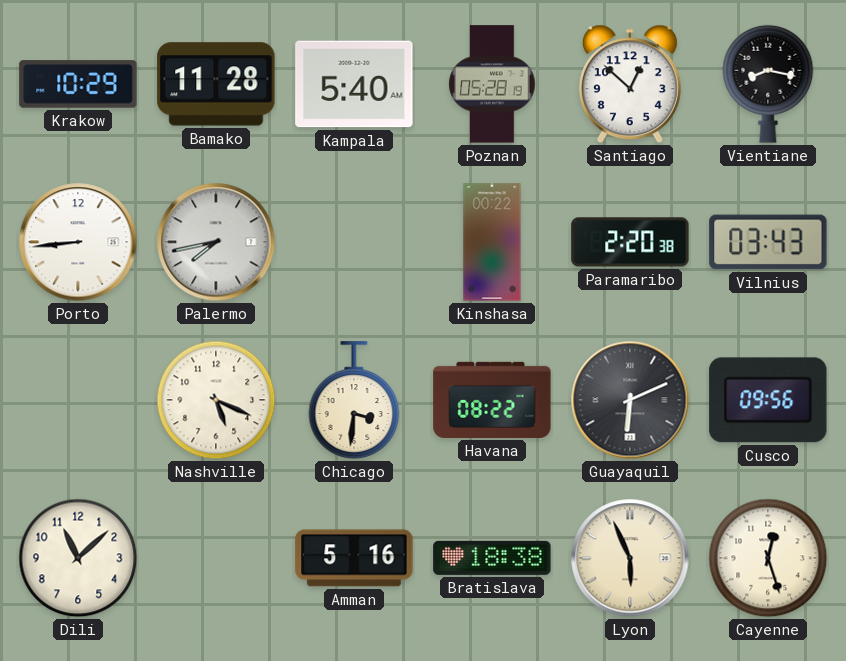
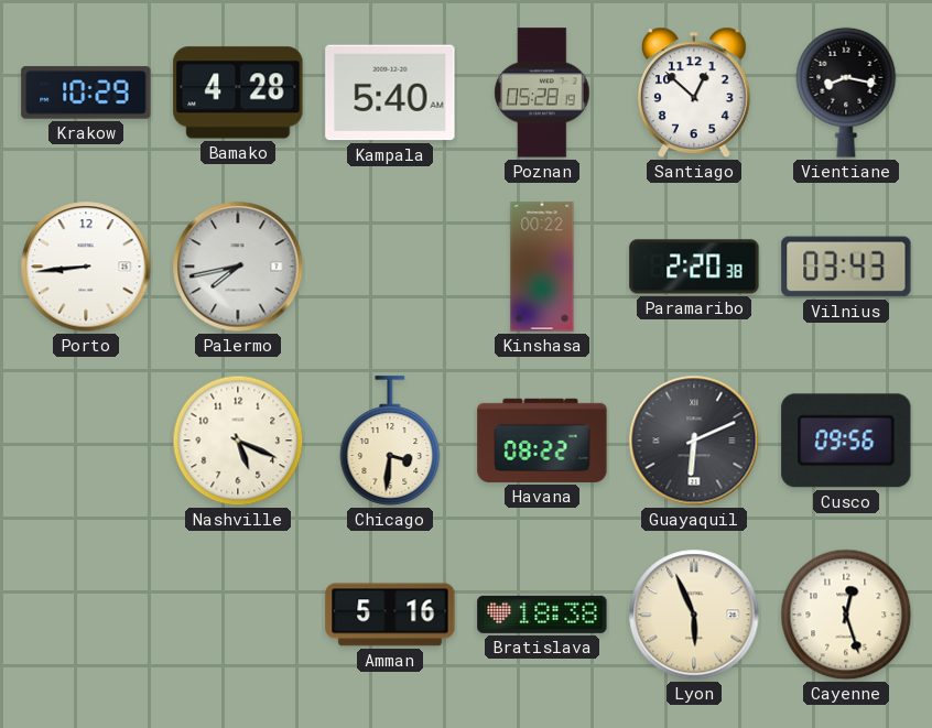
Bamako: 11:28 -> 4:28 (238, 93)
Dili: 11:08 -> none (78, 558)
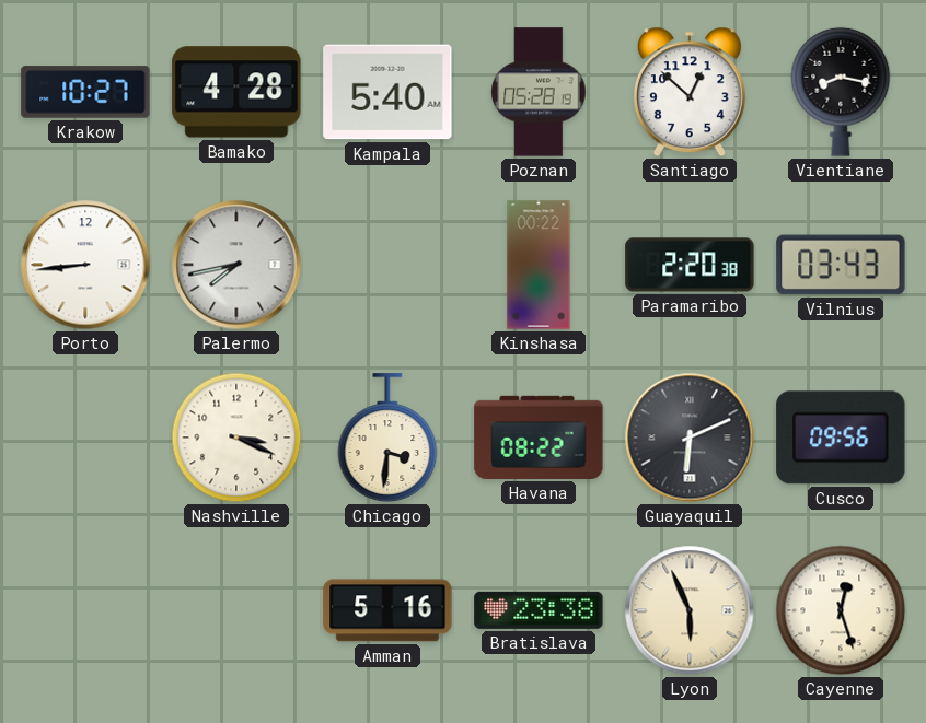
Krakow: 10:29 -> 10:27 (85, 92)
Nashville: 5:19 -> 3:19 (236, 438)
Bratislava: 18:38 -> 23:38 (539, 610)
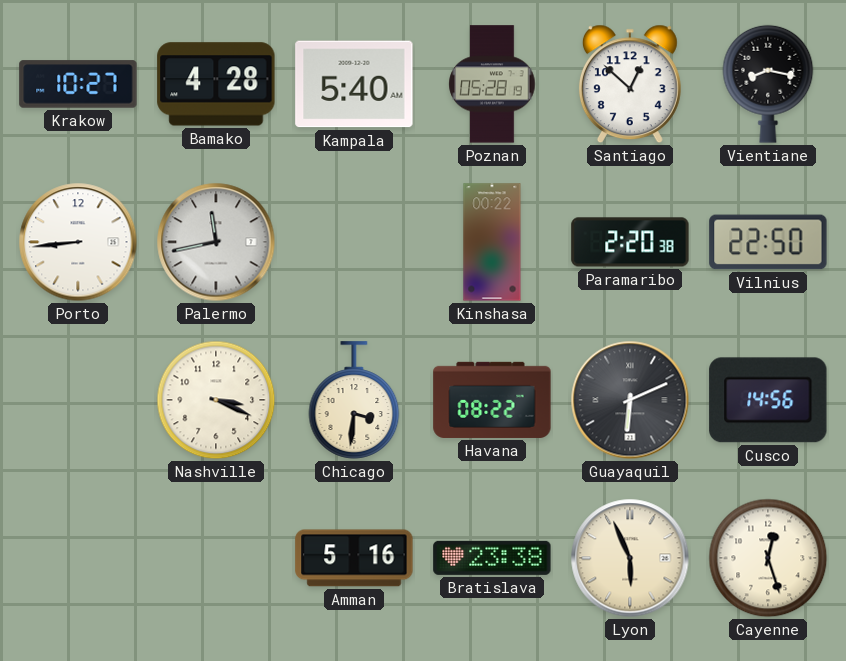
Palermo: 7:43 -> 11:43 (216, 242)
Vilnius: 03:43 -> 22:50 (768, 242)
Cusco: 09:56 -> 14:56 (768, 400)
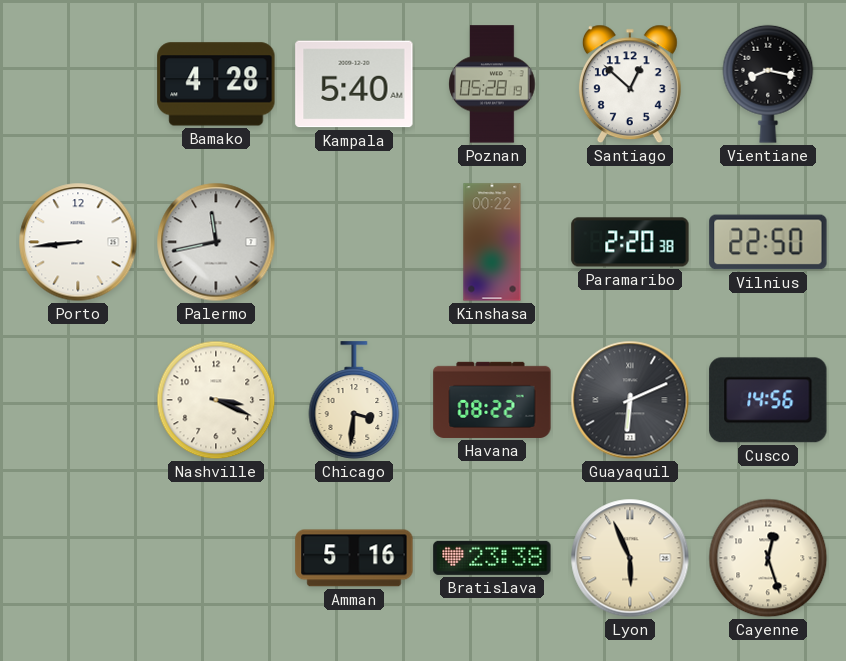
Krakow: 10:27 -> none (78, 84)
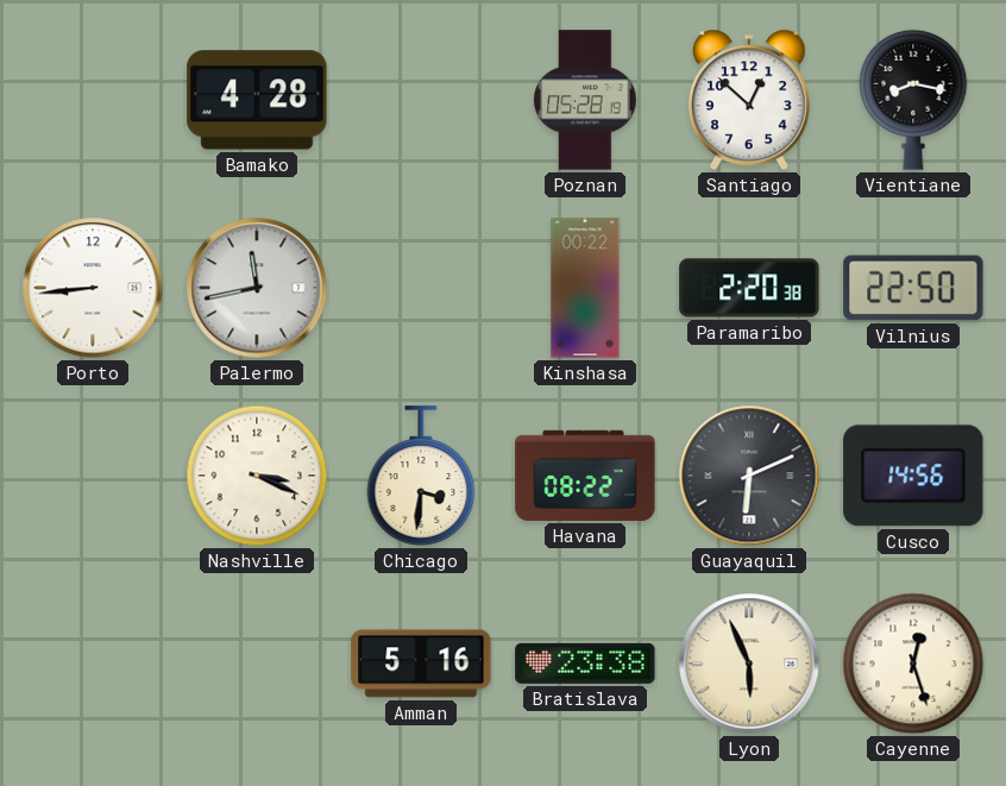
Kampala: 5:40 -> none (354, 84)
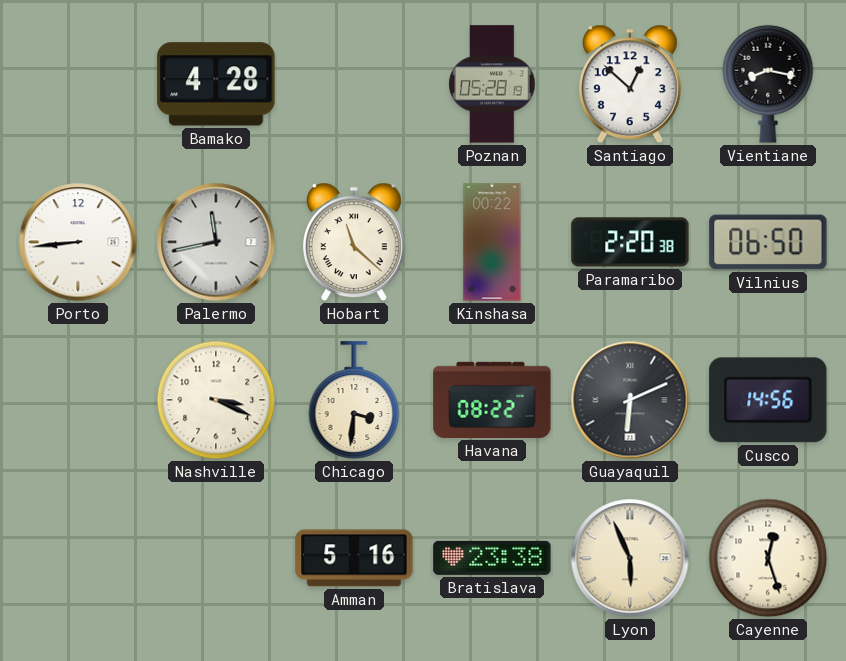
Hobart: none -> 11:22 (354, 242)
Vilnius: 22:50 -> 06:50 (768, 242)
